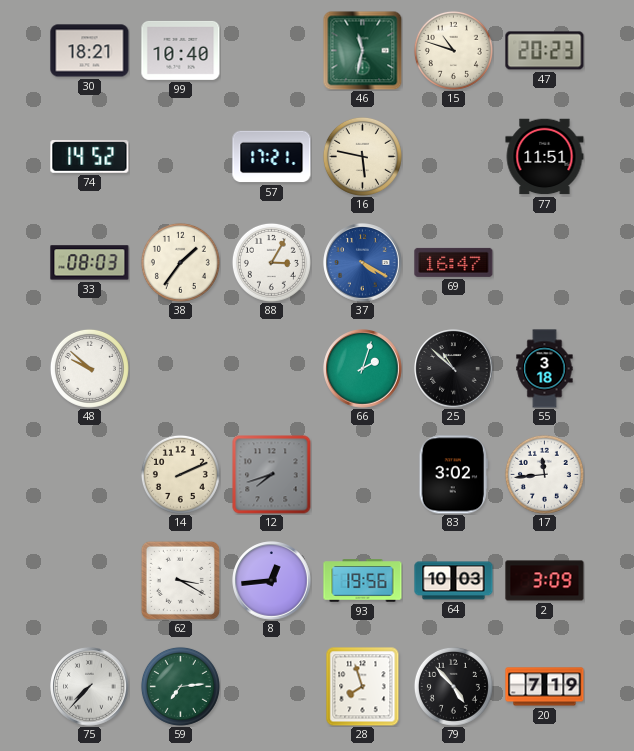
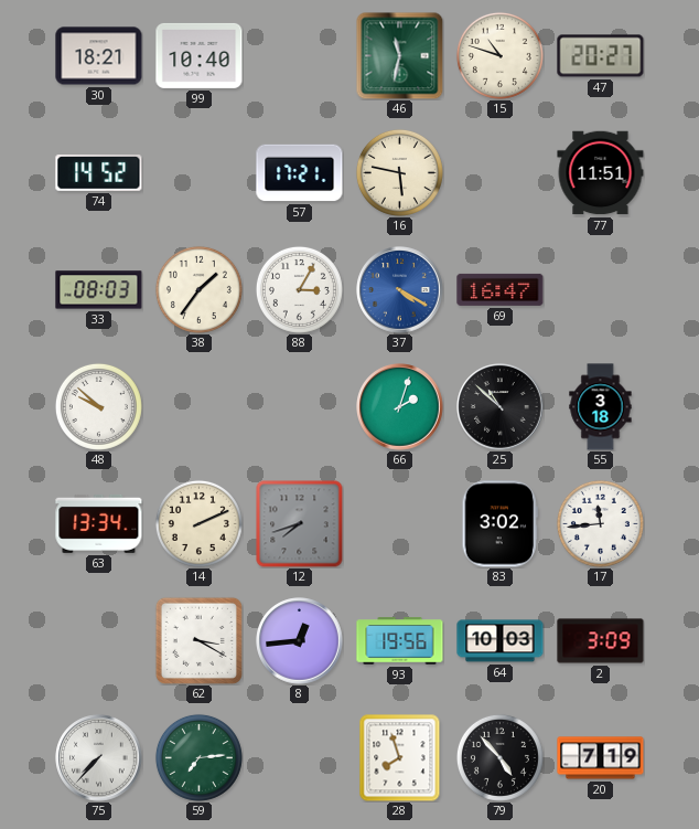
47: 20:23 -> 20:27 (601, 56)
63: none -> 13:34 (99, 523)
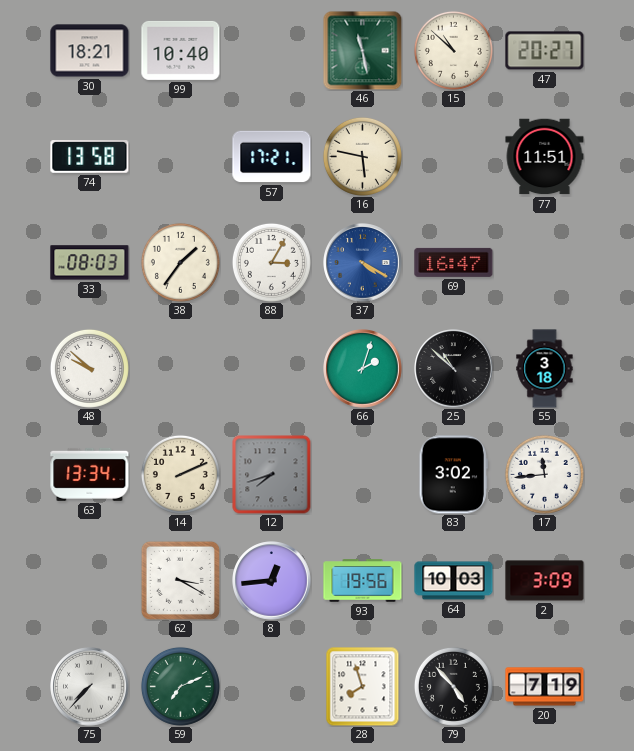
46: 11:32 -> 11:28 (362, 50)
15: 10:48 -> 10:52 (453, 50)
74: 14:52 -> 13:58 (90, 157)
59: 7:14 -> 7:11 (180, 686)
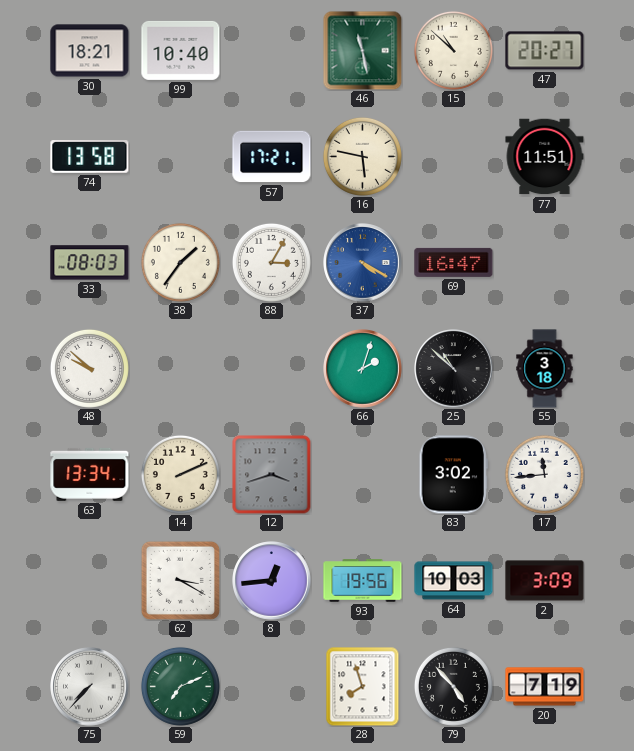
12: 7:42 -> 3:42 (272, 475)
